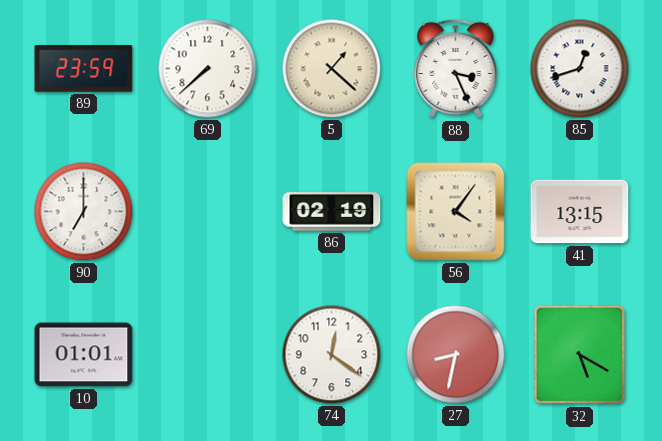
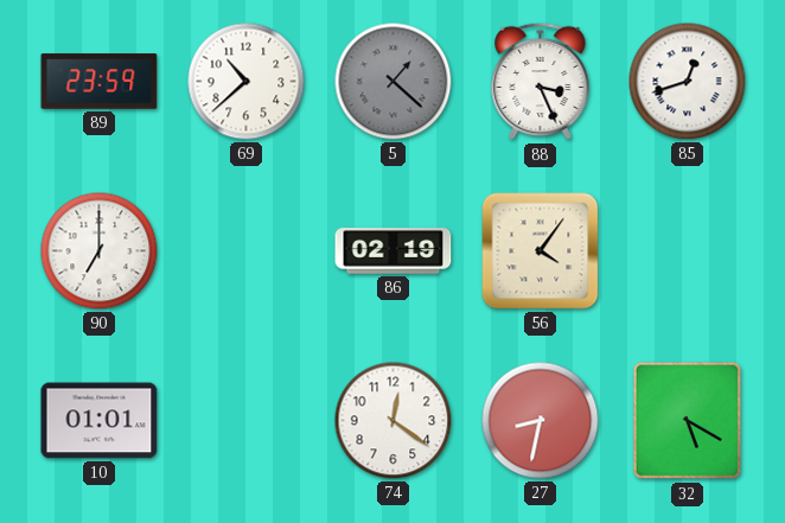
69: 7:38 -> 10:38 (247, 82)
5 dial: cream -> grey (394, 82)
41: 13:15 -> none (580, 212)
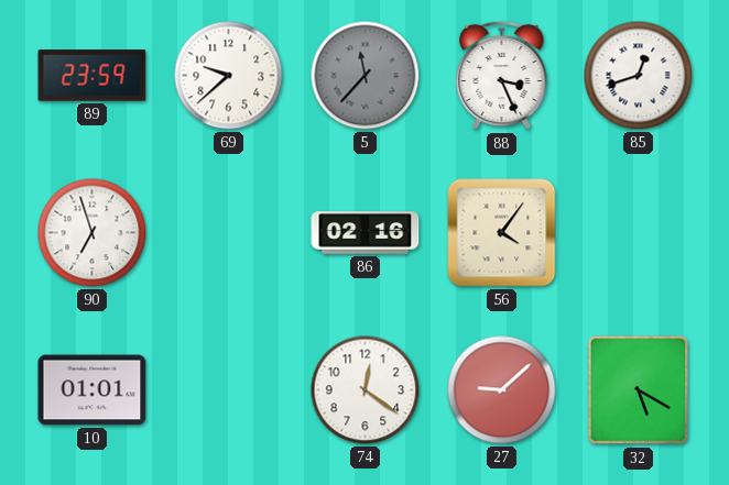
69: 10:38 -> 9:38 (229, 76)
5: 1:22 -> 11:37 (366, 76)
90: 7:00 -> 6:57 (93, 233)
86: 02:19 -> 02:16 (366, 233)
27: 8:32 -> 9:08 (502, 390)
